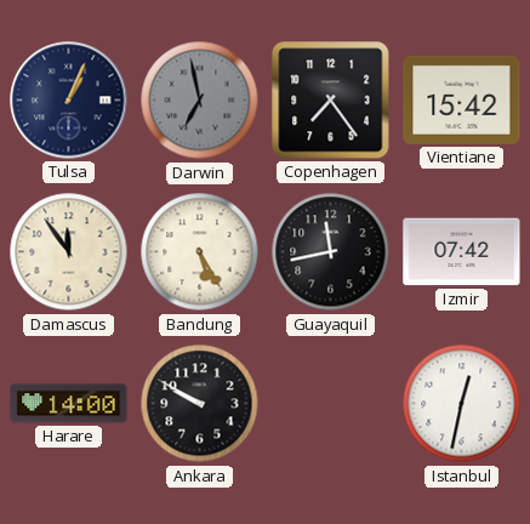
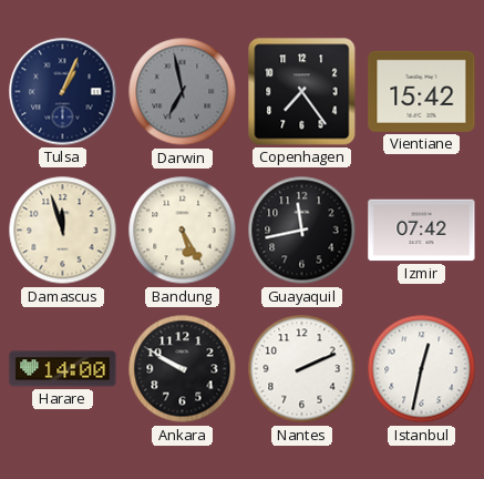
Damascus: 11:54 -> 11:57 (63, 231)
Nantes: none -> 2:11 (302, 369)
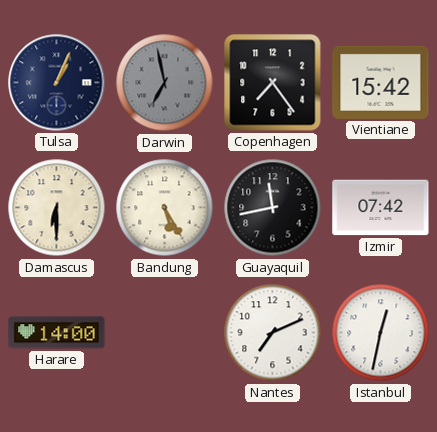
Damascus: 11:57 -> 6:30 (57, 208)
Ankara: 9:50 -> none (183, 369)
Nantes: 2:11 -> 7:11 (273, 333)
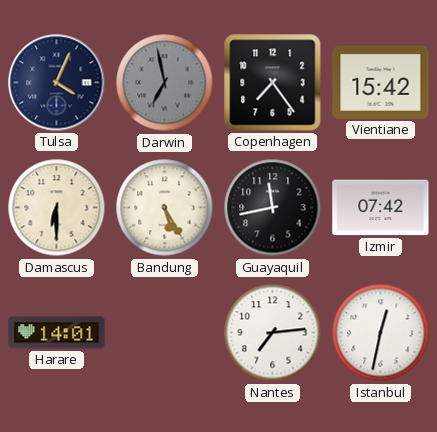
Tulsa: 1:04 -> 4:04 (57, 83)
Harare: 14:00 -> 14:01 (57, 333)
Nantes: 7:11 -> 7:14 (273, 333)
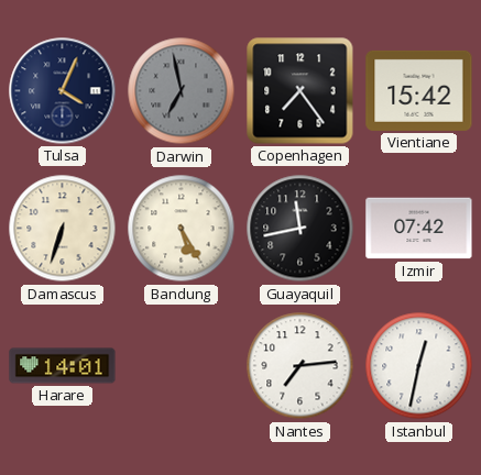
Damascus: 6:30 -> 6:33 (63, 229)
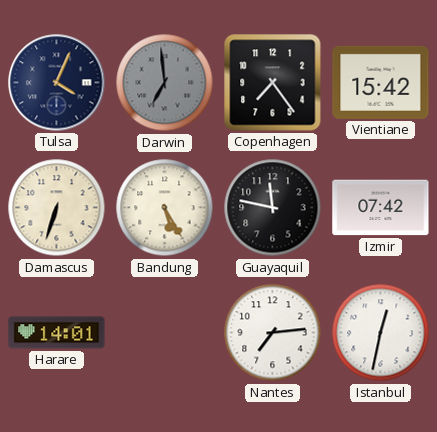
Darwin: 6:58 -> 6:59 (165, 83)
Guayaquil: 11:43 -> 11:47 (273, 208)
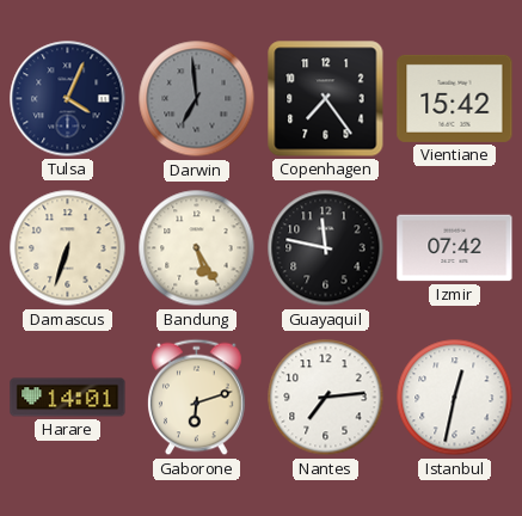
Gaborone: none -> 6:12 (197, 398)
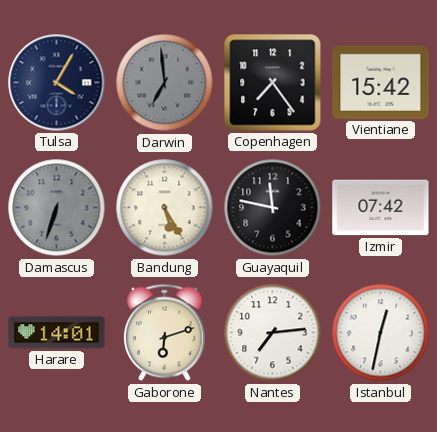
Tulsa: 4:04 -> 4:05 (57, 83)
Damascus dial: cream -> grey (57, 208)
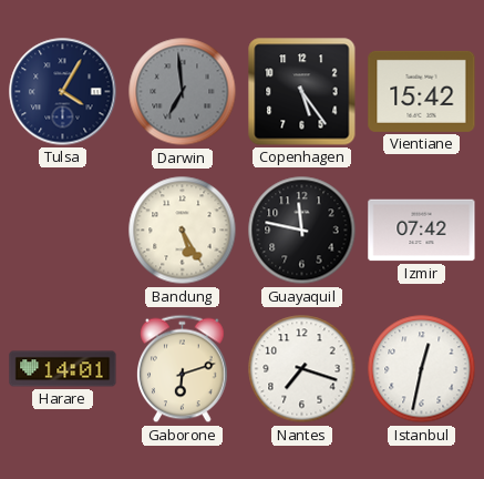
Copenhagen: 7:24 -> 5:24 (302, 92)
Damascus: 6:33 -> none (57, 208)
Nantes: 7:14 -> 7:18 (302, 369)
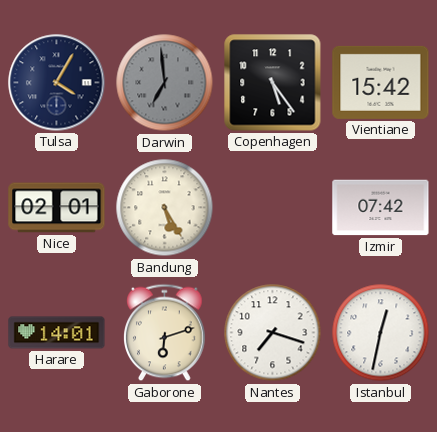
Nice: none -> 02:01 (57, 208)
Guayaquil: 11:47 -> none (302, 231)
